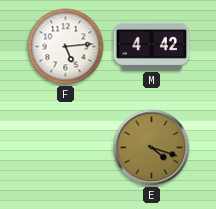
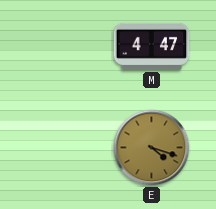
F: 5:14 -> none (66, 47)
M: 4:42 -> 4:47 (152, 46)
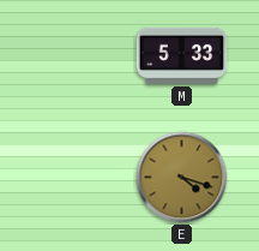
M: 4:47 -> 5:33 (182, 55)
